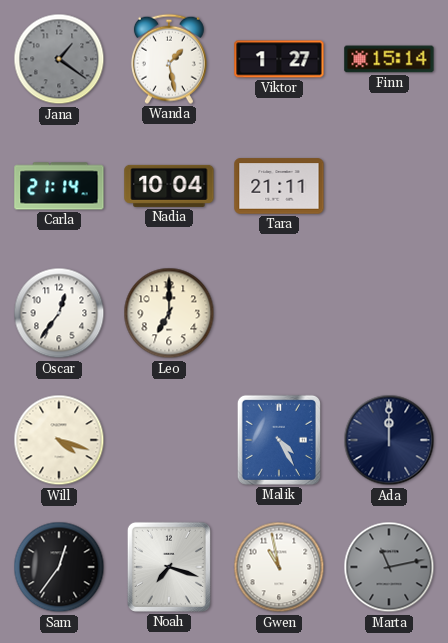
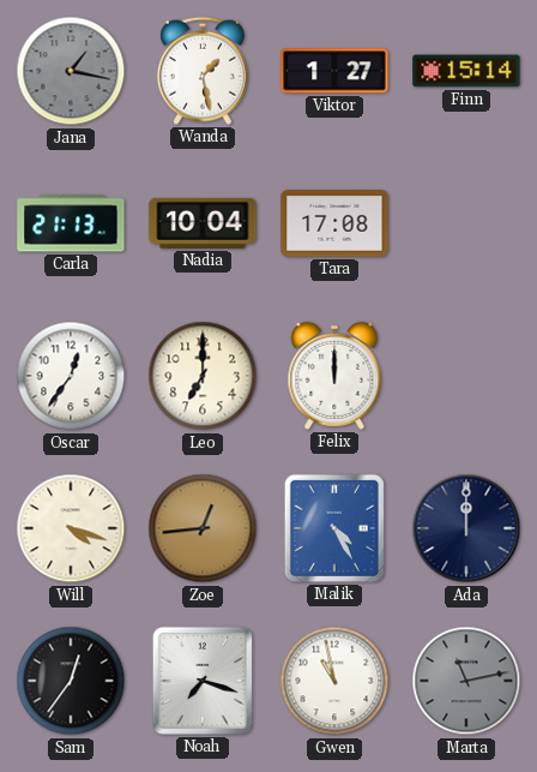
Jana: 1:21 -> 1:17 (71, 71)
Carla: 21:14 -> 21:13 (71, 223)
Tara: 21:11 -> 17:08 (334, 223)
Felix: none -> 12:00 (334, 376)
Zoe: none -> 12:44 (203, 528)
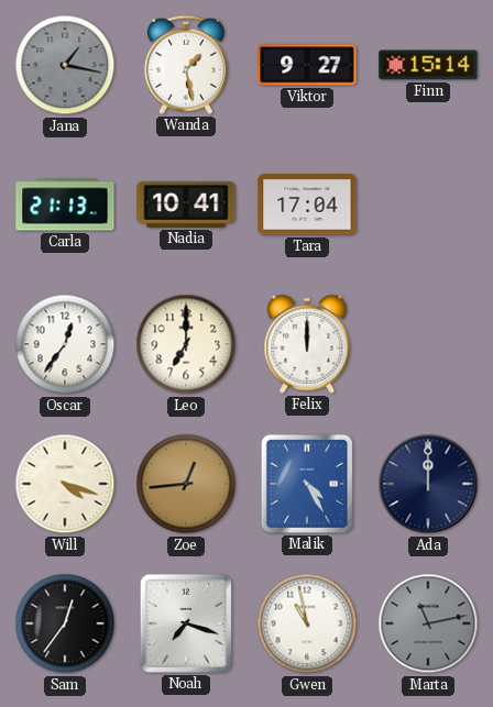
Viktor: 1:27 -> 9:27 (307, 65)
Nadia: 10:04 -> 10:41 (186, 205)
Tara: 17:08 -> 17:04 (307, 205)
